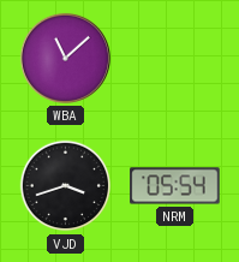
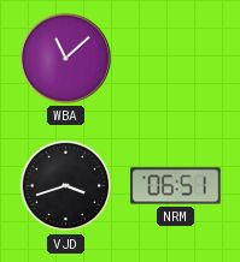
NRM: 05:54 -> 06:51 (176, 186)
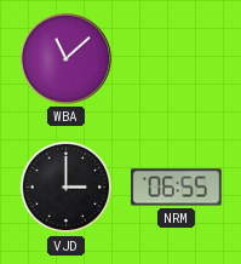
VJD: 3:42 -> 3:00 (67, 188)
NRM: 06:51 -> 06:55 (177, 188)
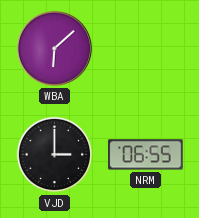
WBA: 11:08 -> 6:08 (54, 48)
